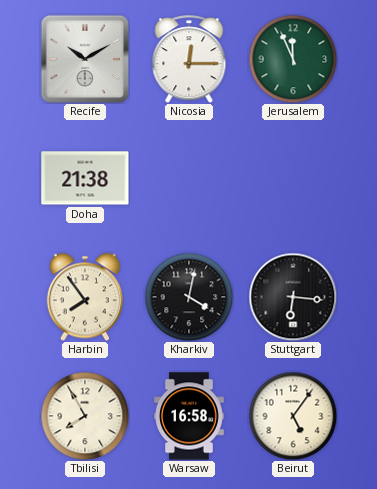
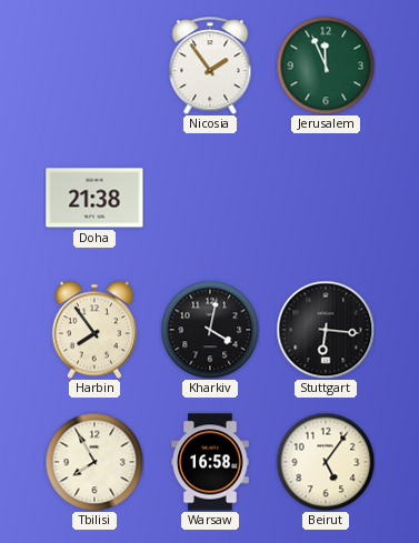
Recife: 10:10 -> none (85, 59)
Nicosia: 12:15 -> 1:54 (210, 66)
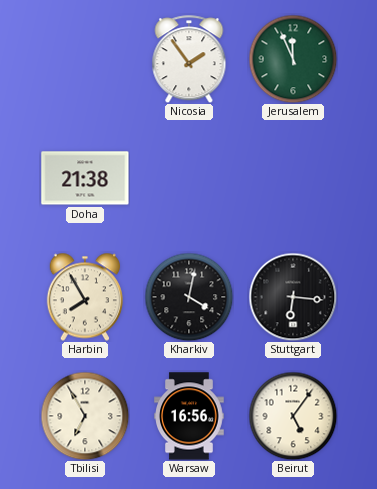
Harbin: 7:54 -> 7:55 (84, 297)
Tbilisi: 7:55 -> 6:55 (85, 416)
Warsaw: 16:58 -> 16:56 (189, 416)
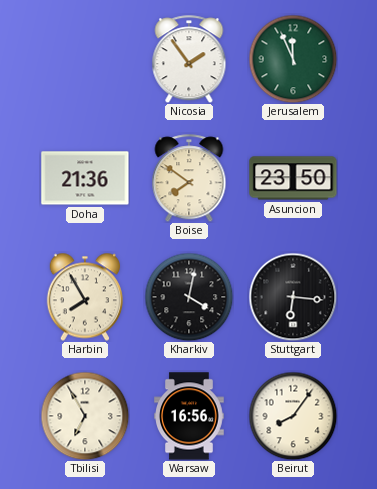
Doha: 21:38 -> 21:36 (85, 178)
Boise: none -> 7:51 (189, 178)
Asuncion: none -> 23:50 (293, 178)
Beirut: 5:06 -> 8:06 (293, 416)
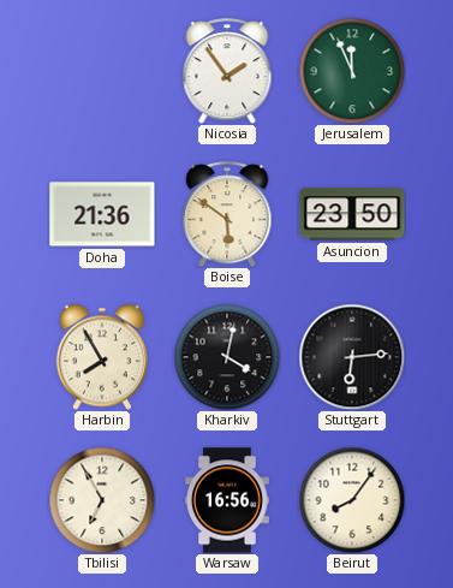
Boise: 7:51 -> 5:51 (227, 214)
Stuttgart: 6:16 -> 6:14 (352, 357)
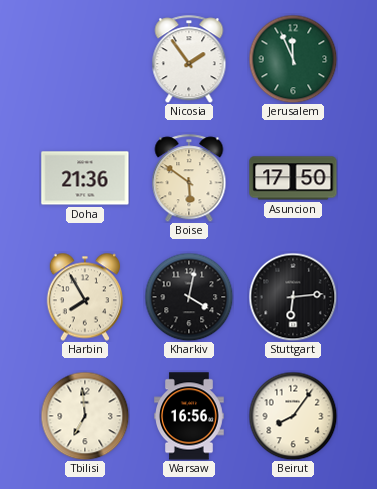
Asuncion: 23:50 -> 17:50 (293, 178)
Tbilisi: 6:55 -> 6:59 (85, 416)
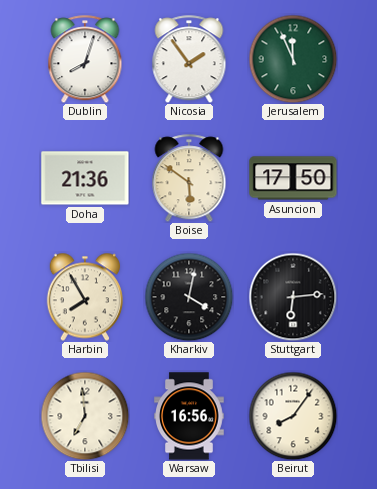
Dublin: none -> 8:03 (85, 59)
